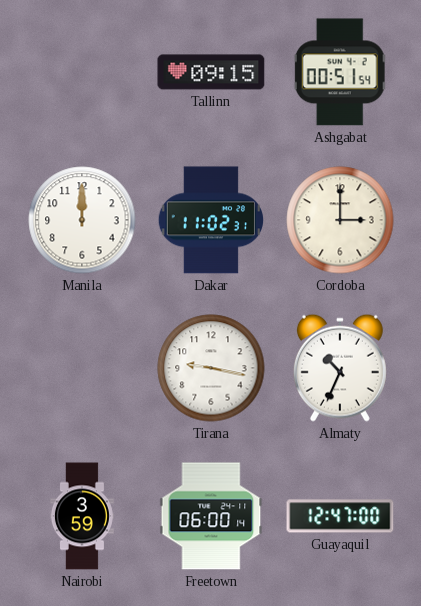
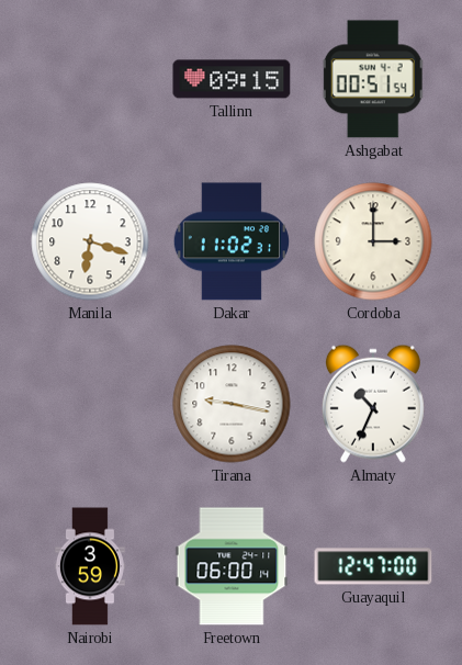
Manila: 12:00 -> 6:18 (90, 241)
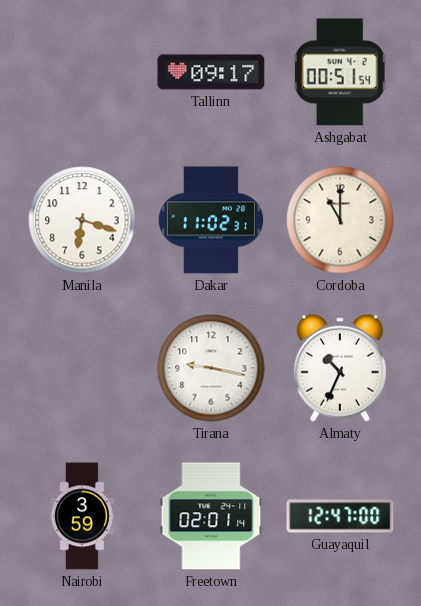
Tallinn: 09:15 -> 09:17 (211, 72)
Cordoba: 3:00 -> 11:00 (340, 220)
Freetown: 06:00 -> 02:01 (211, 516)
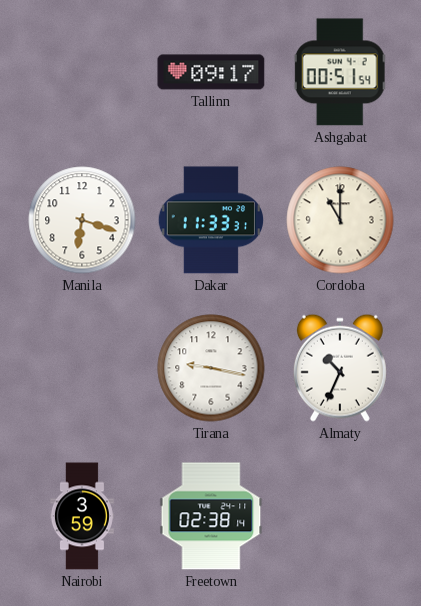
Dakar: 11:02 -> 11:33 (210, 220)
Freetown: 02:01 -> 02:38 (211, 516)
Guayaquil: 12:47 -> none (340, 516)
